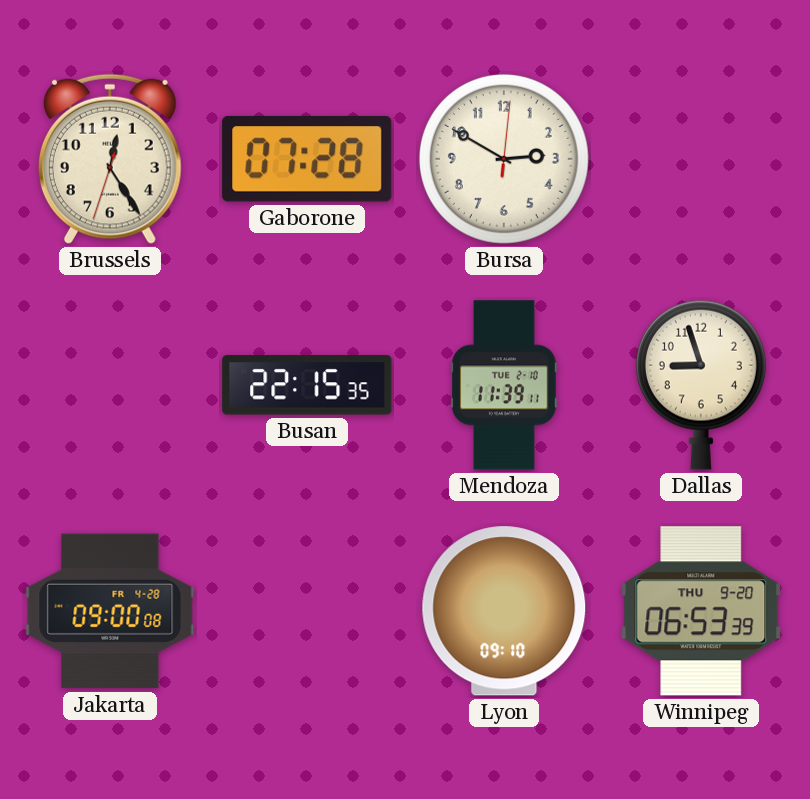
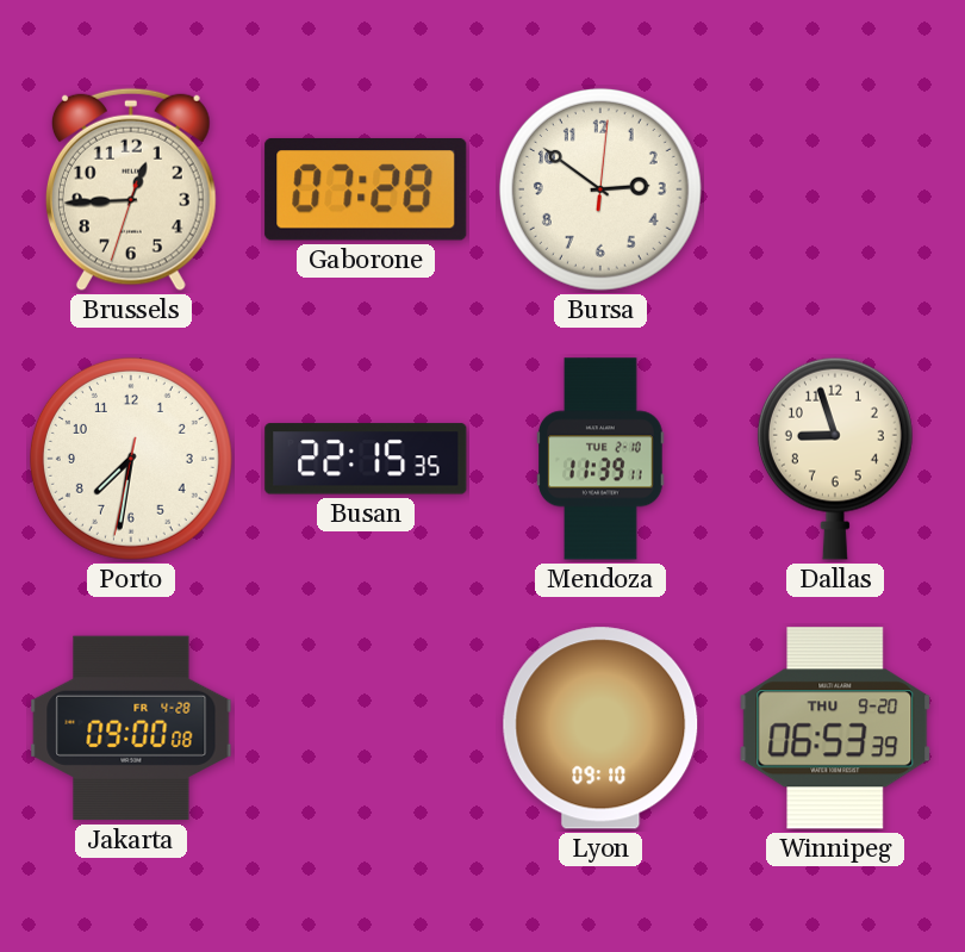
Brussels: 12:24 -> 12:44 (131, 189)
Bursa: 2:50 -> 2:51 (600, 189)
Porto: none -> 7:31 (131, 459)
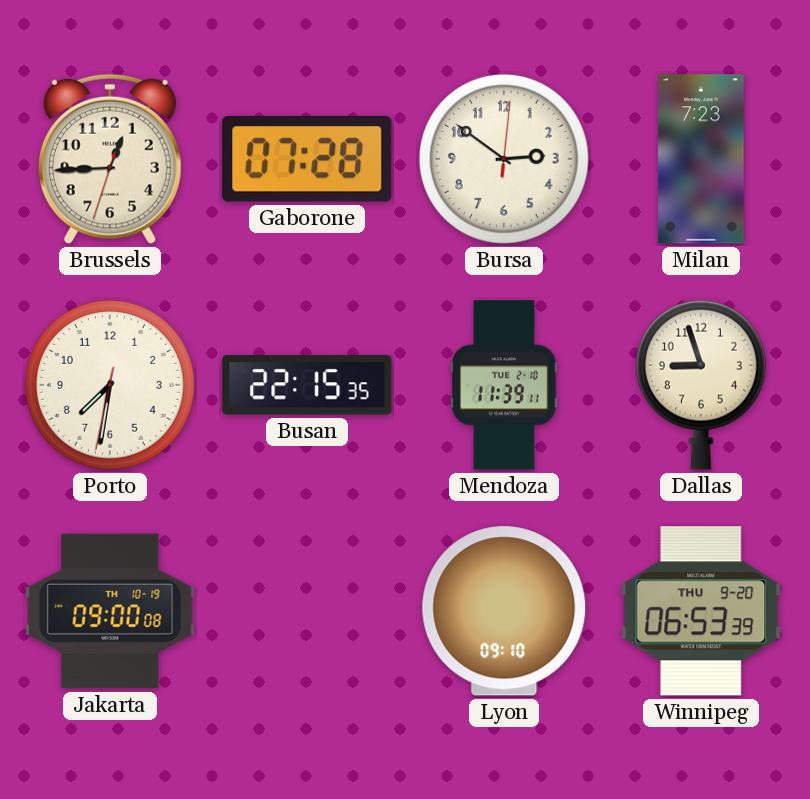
Milan: none -> 7:23 (701, 159)
Jakarta date: FR 4-28 -> TH 10-19 (110, 611)
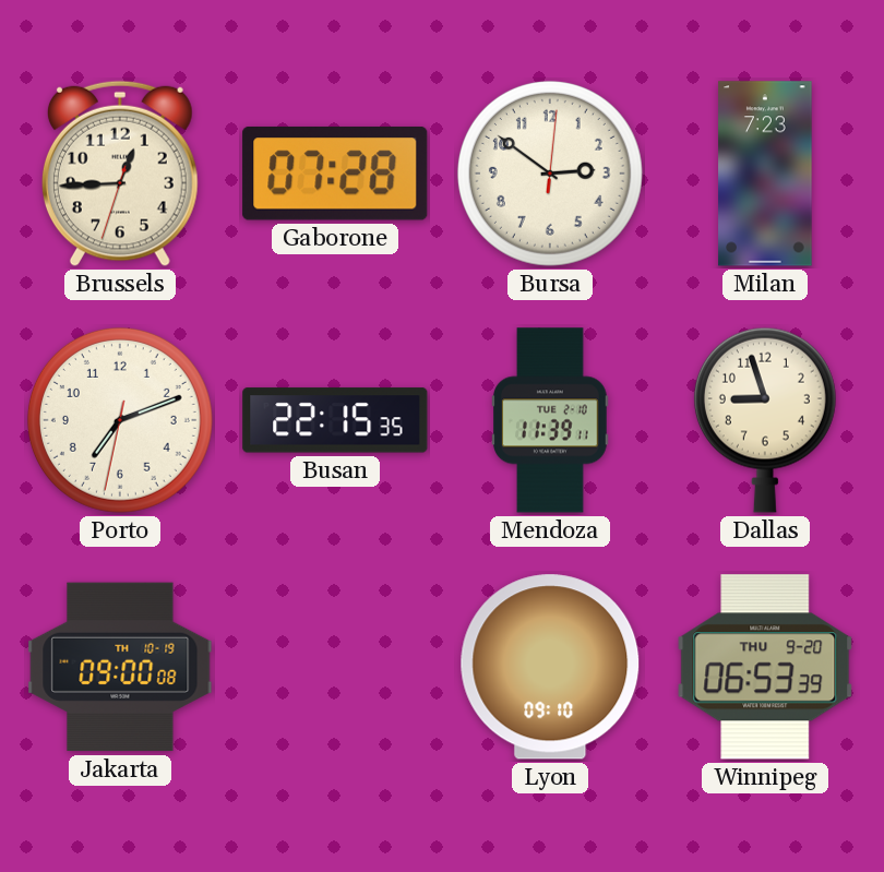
Porto: 7:31 -> 7:11 (120, 420)
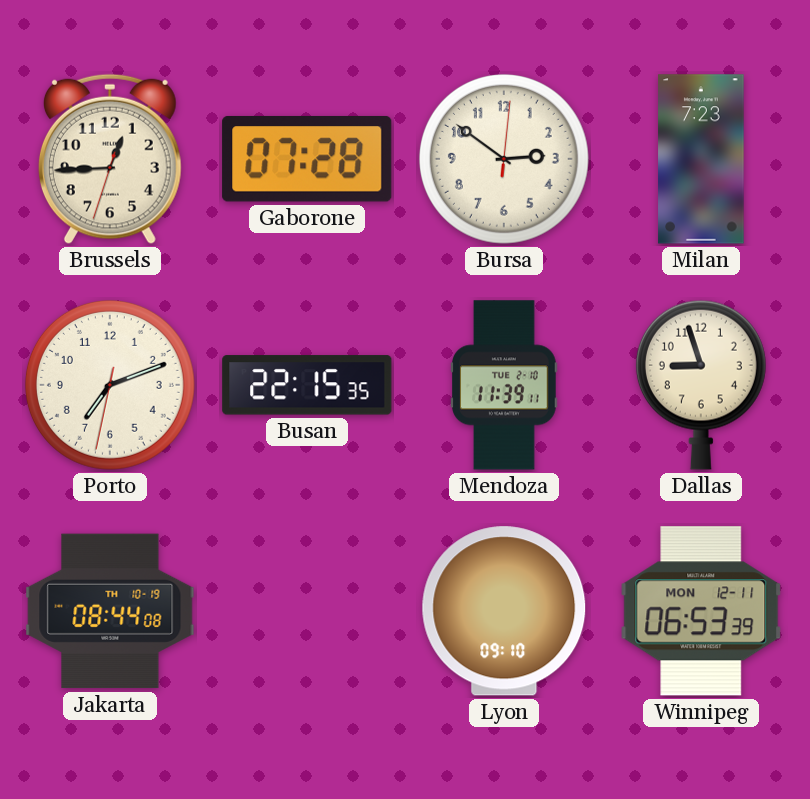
Jakarta: 09:00 -> 08:44 (110, 611)
Winnipeg date: THU 9-20 -> MON 12-11 (701, 611)
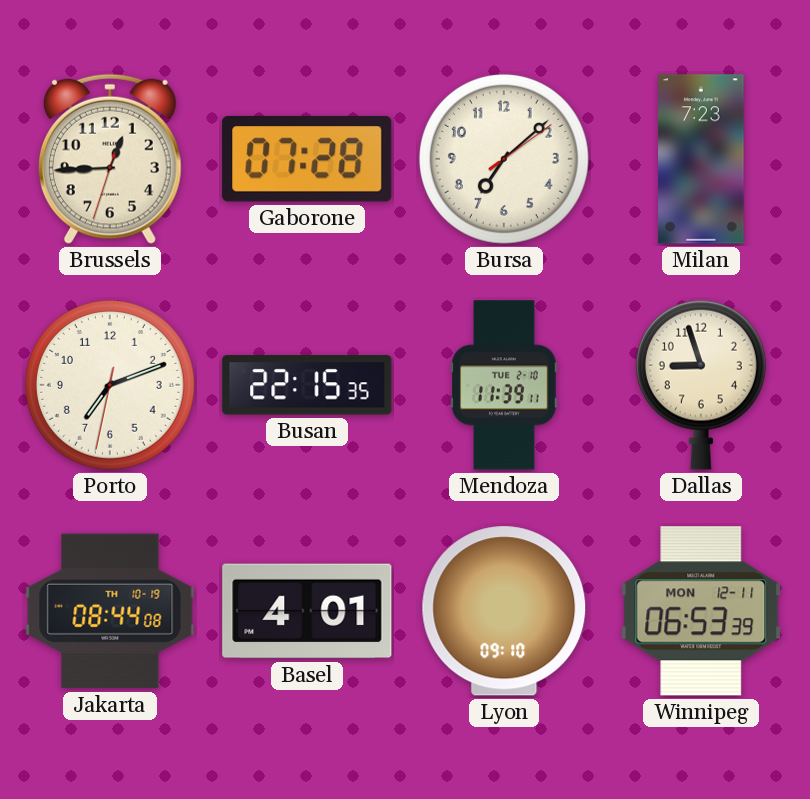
Bursa: 2:51 -> 7:08 (504, 159)
Basel: none -> 4:01 (307, 611)
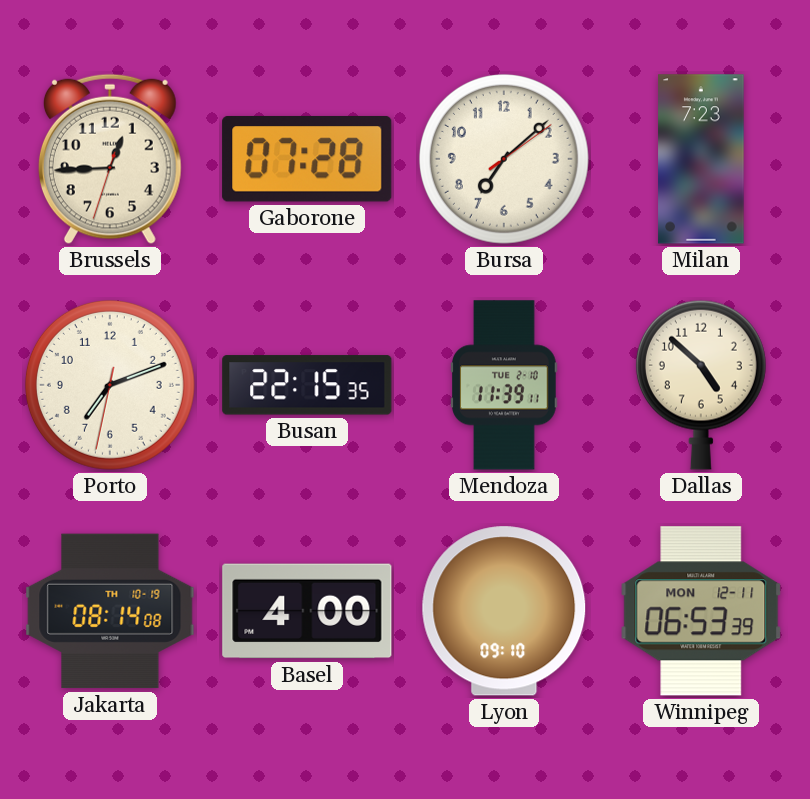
Dallas: 8:57 -> 4:52 (701, 385)
Jakarta: 08:44 -> 08:14 (110, 611)
Basel: 4:01 -> 4:00 (307, 611)
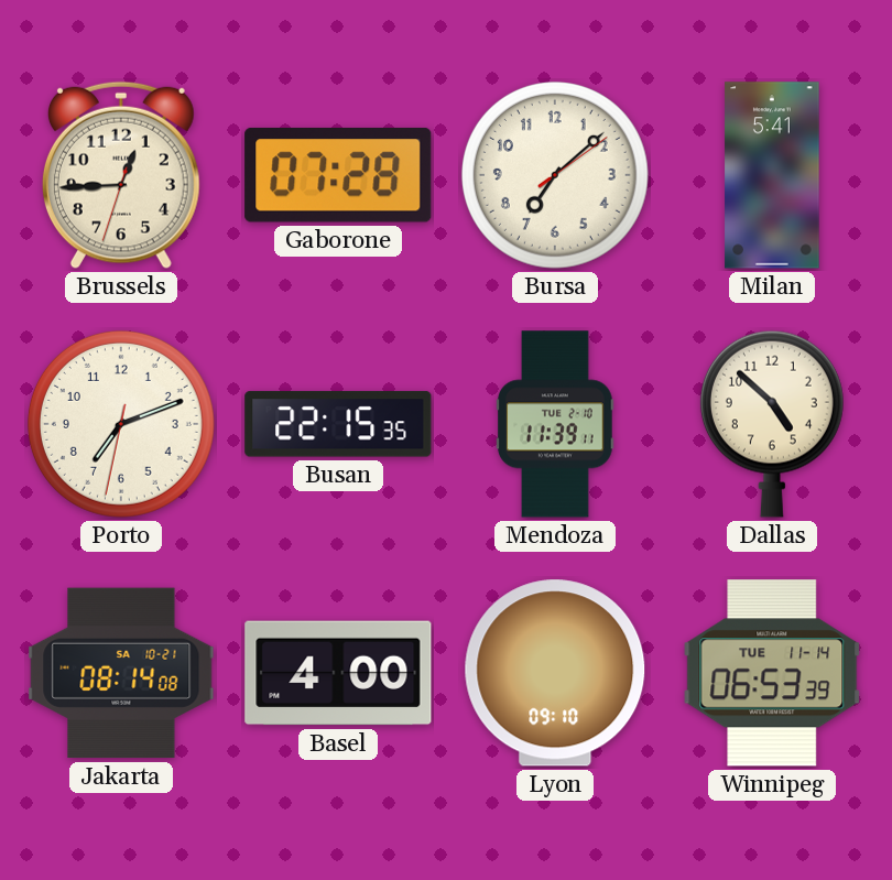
Milan: 7:23 -> 5:41 (772, 175)
Jakarta date: TH 10-19 -> SA 10-21 (121, 673)
Winnipeg date: MON 12-11 -> TUE 11-14 (772, 673)
